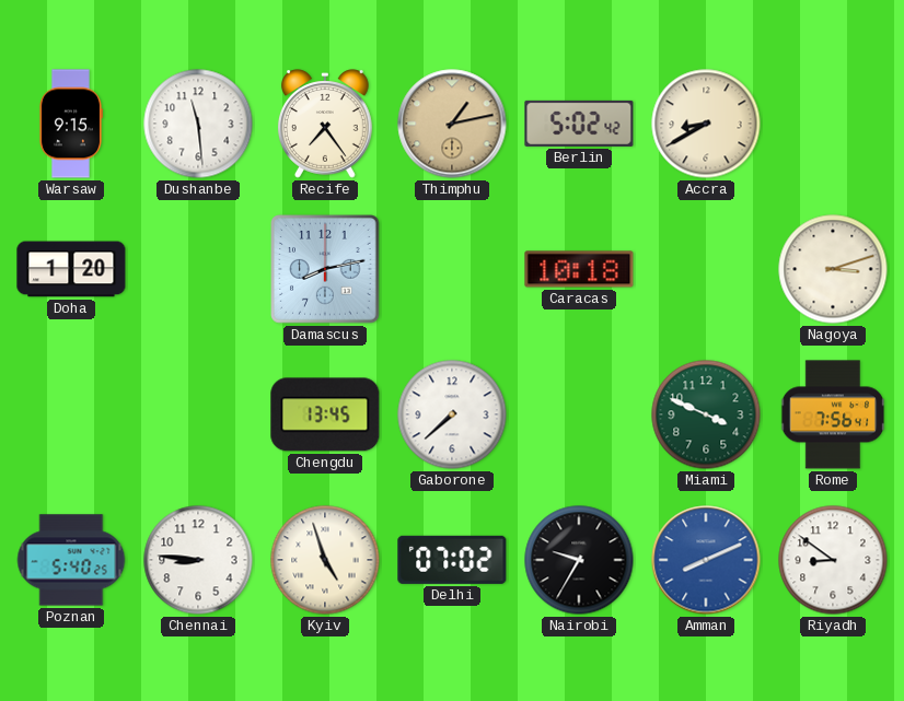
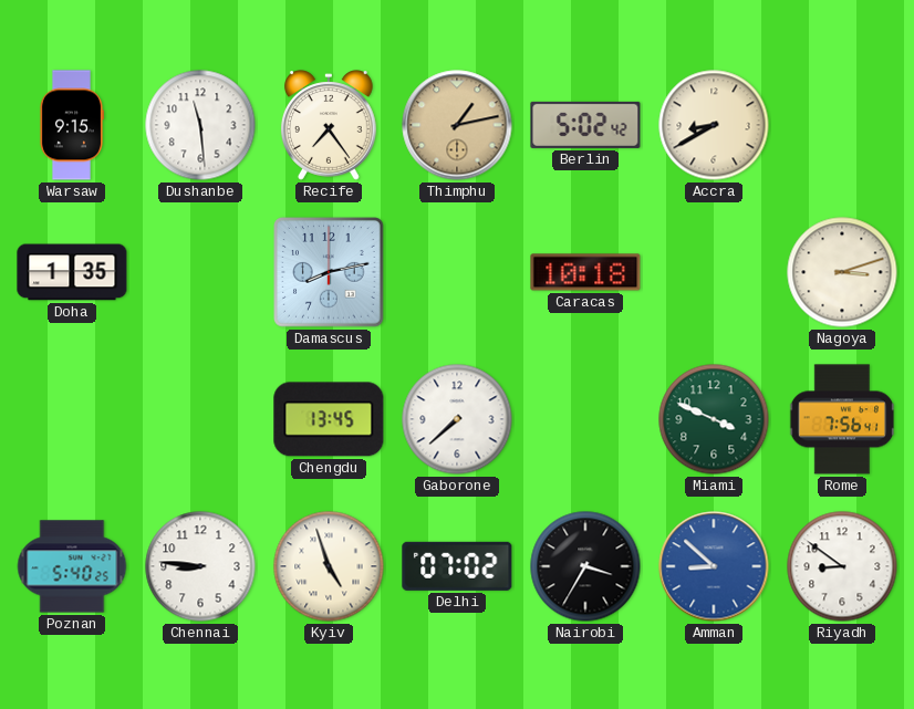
Doha: 1:20 -> 1:35 (72, 272)
Nairobi: 9:35 -> 3:35 (585, 566)
Amman: 8:11 -> 8:52 (714, 566)
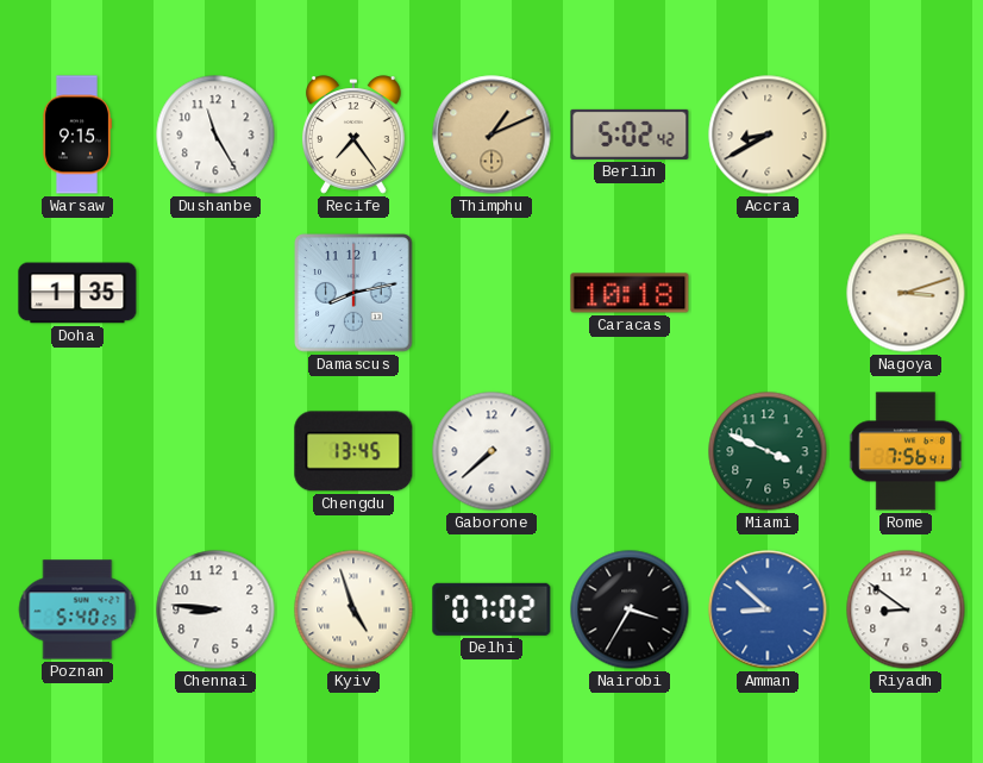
Dushanbe: 11:29 -> 11:25 (215, 135)
Thimphu: 1:13 -> 1:11 (492, 135)
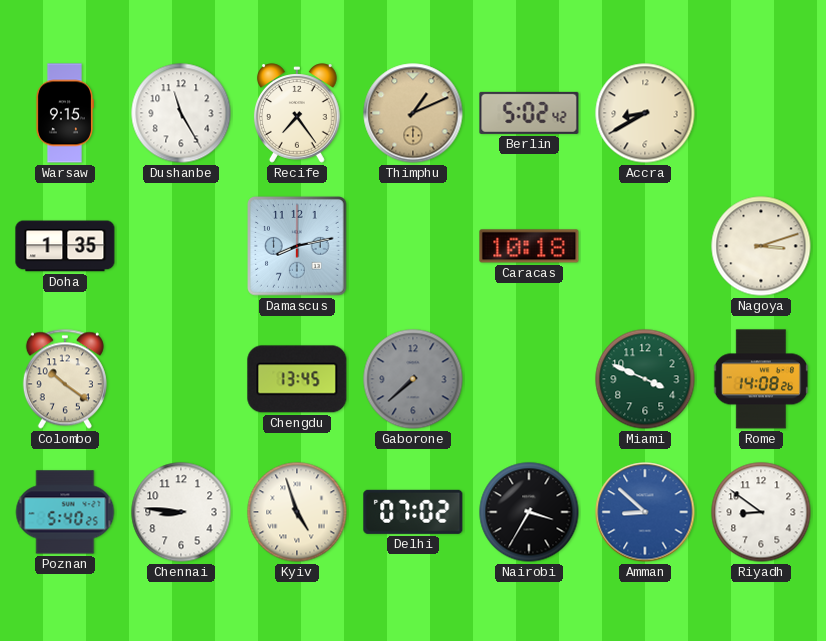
Colombo: none -> 10:21 (65, 379)
Gaborone dial: white -> grey (413, 379)
Rome: 7:56 -> 14:08 (761, 379)
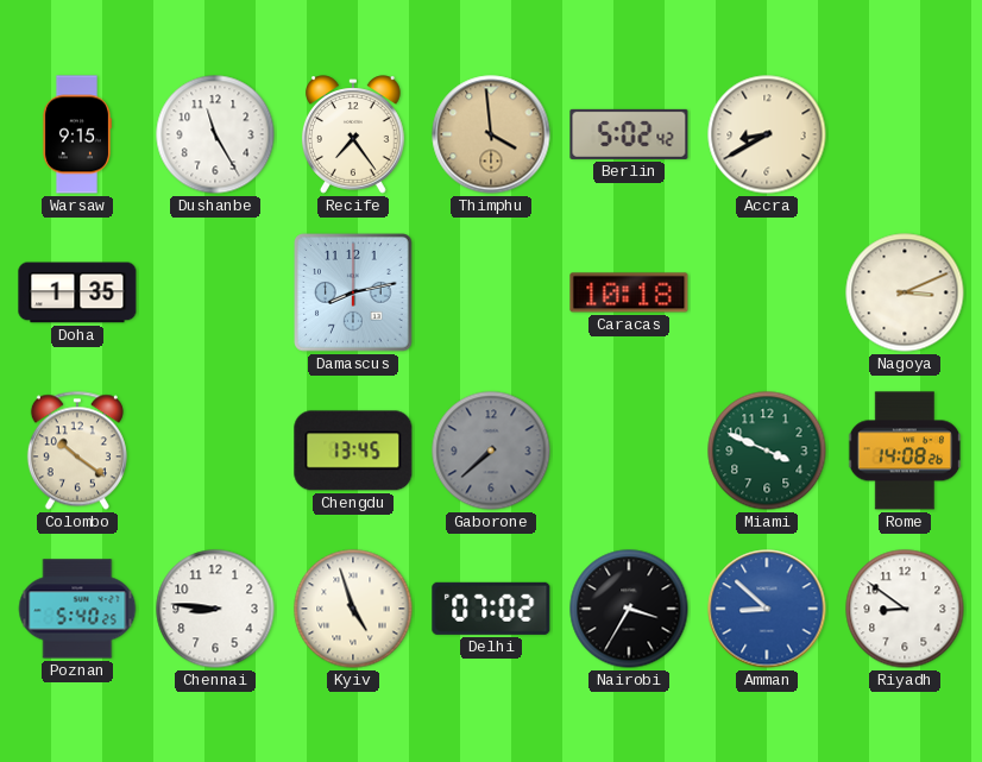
Thimphu: 1:11 -> 3:59 (491, 134)
Nagoya: 3:12 -> 3:11 (905, 292)
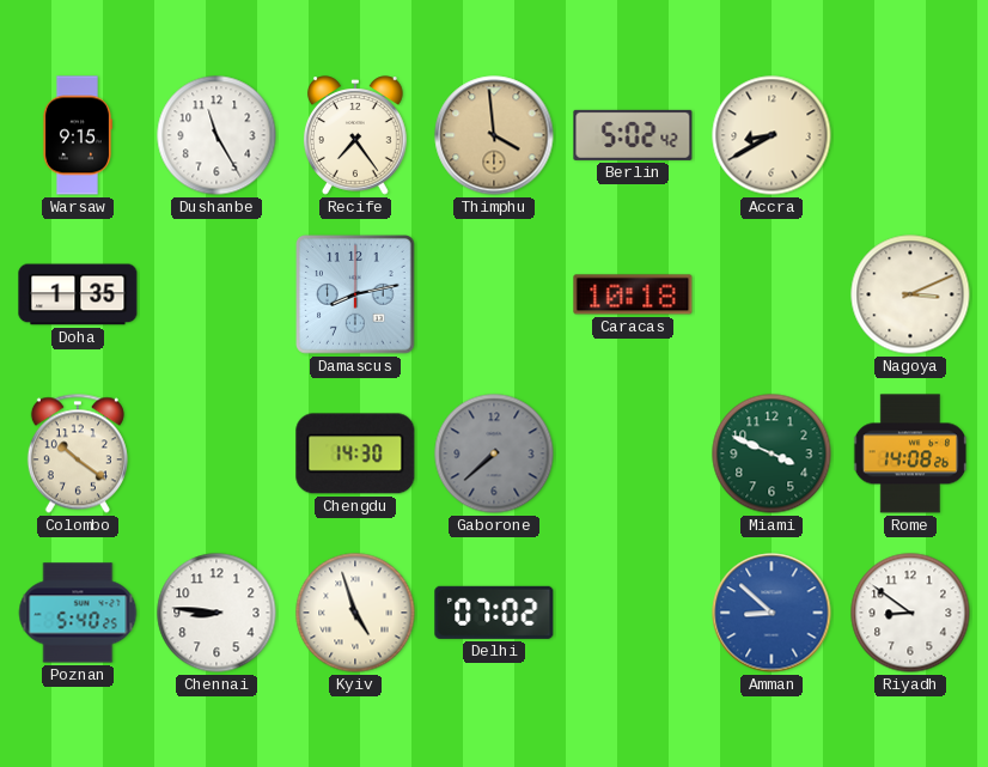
Chengdu: 13:45 -> 14:30 (355, 453)
Nairobi: 3:35 -> none (629, 609)
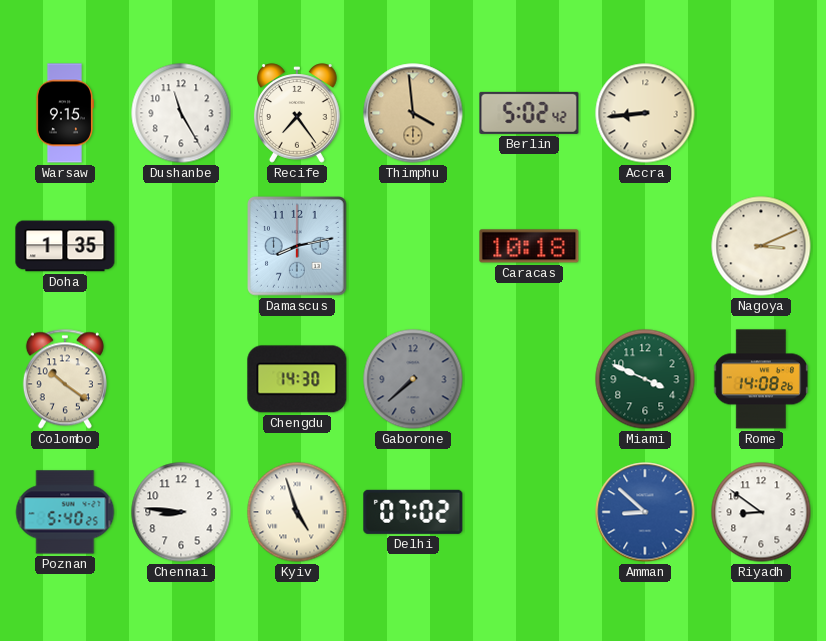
Accra: 8:40 -> 8:44 (645, 113)
